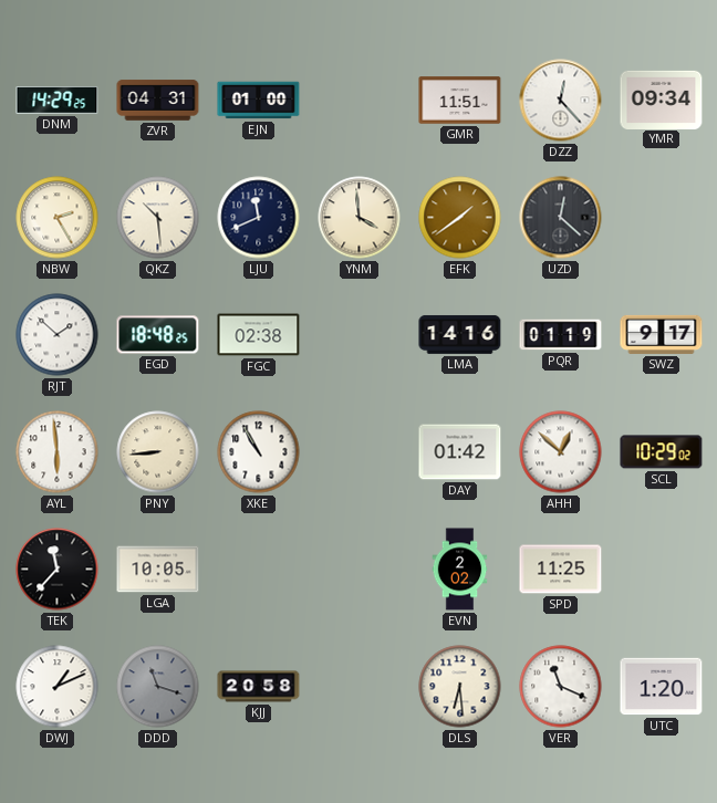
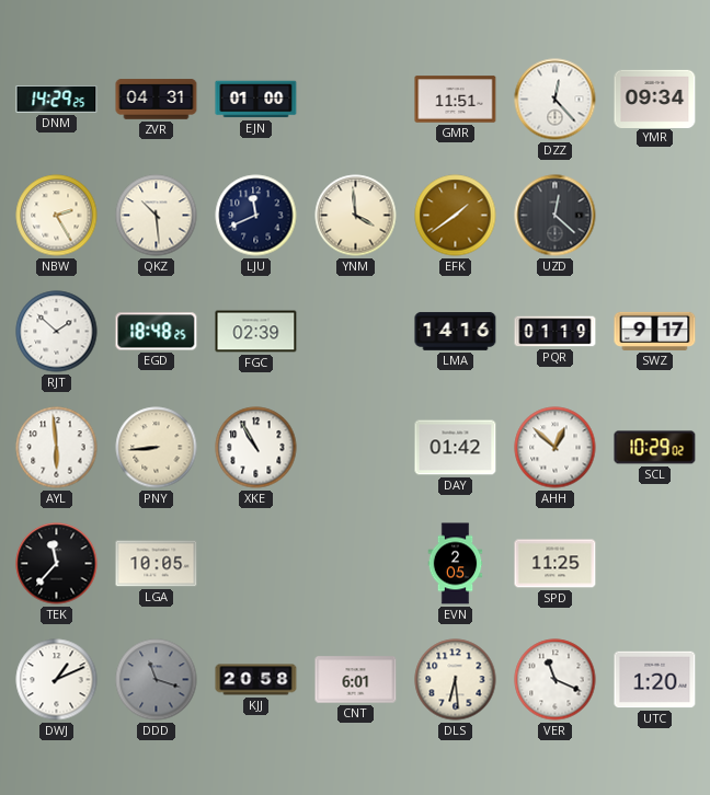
FGC: 02:38 -> 02:39 (256, 332)
EVN: 2:02 -> 2:05 (456, 564)
CNT: none -> 6:01 (356, 680)
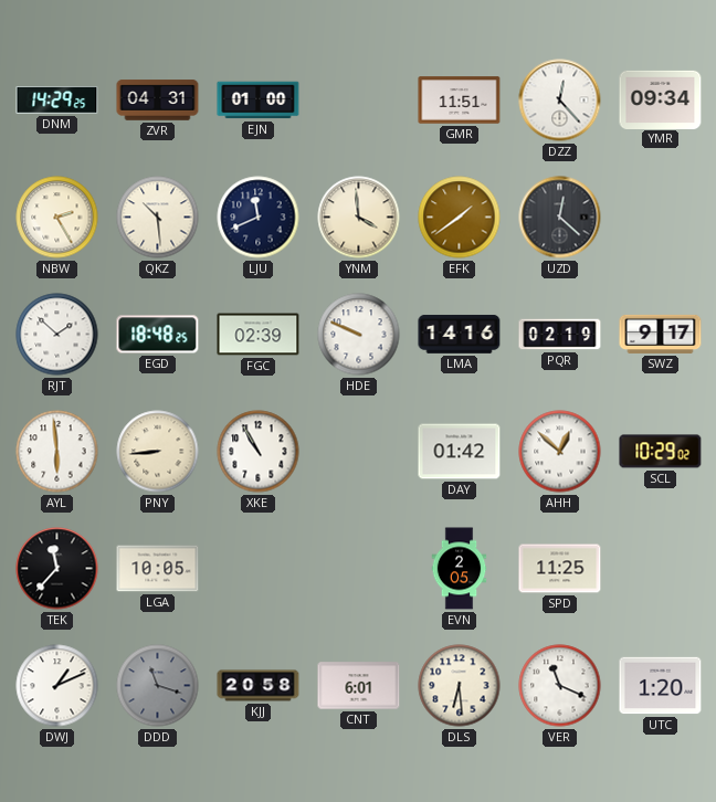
HDE: none -> 9:49 (359, 335)
PQR: 01:19 -> 02:19 (560, 335)
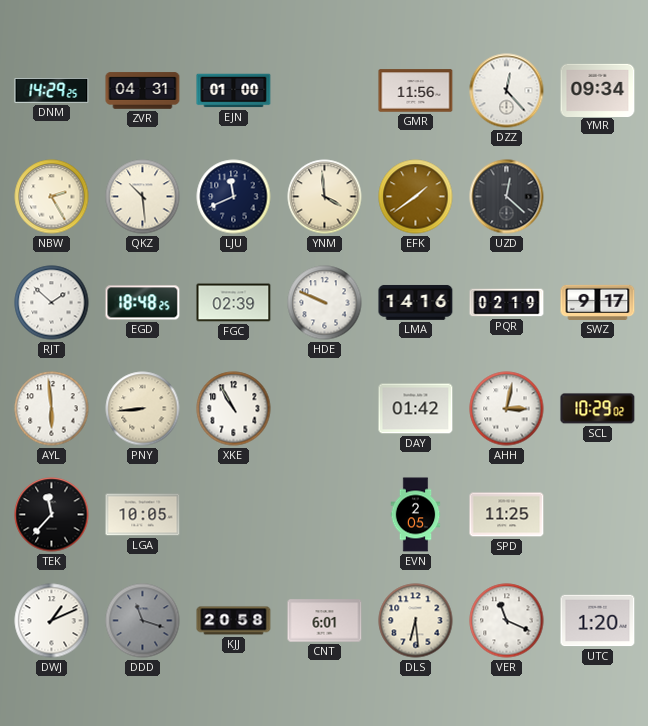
GMR: 11:51 -> 11:56 (416, 91)
AHH: 12:52 -> 3:02 (507, 409)
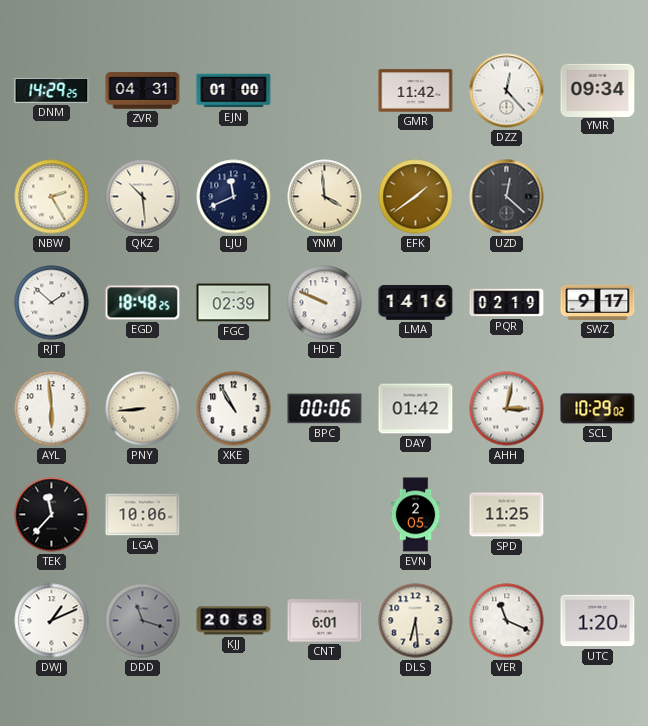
GMR: 11:56 -> 11:42 (416, 91)
BPC: none -> 00:06 (325, 409)
LGA: 10:05 -> 10:06 (143, 515)
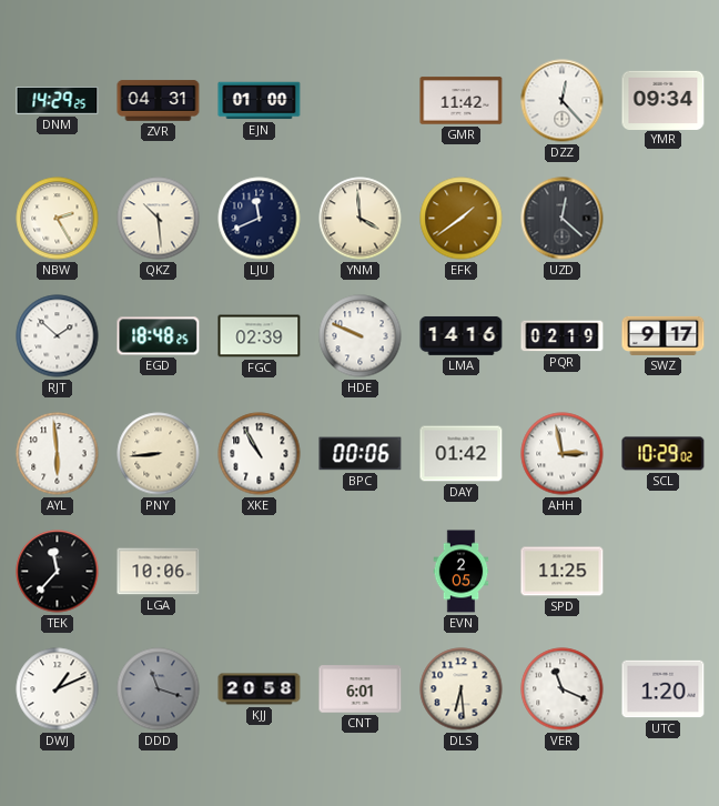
AHH: 3:02 -> 2:58 (563, 454)
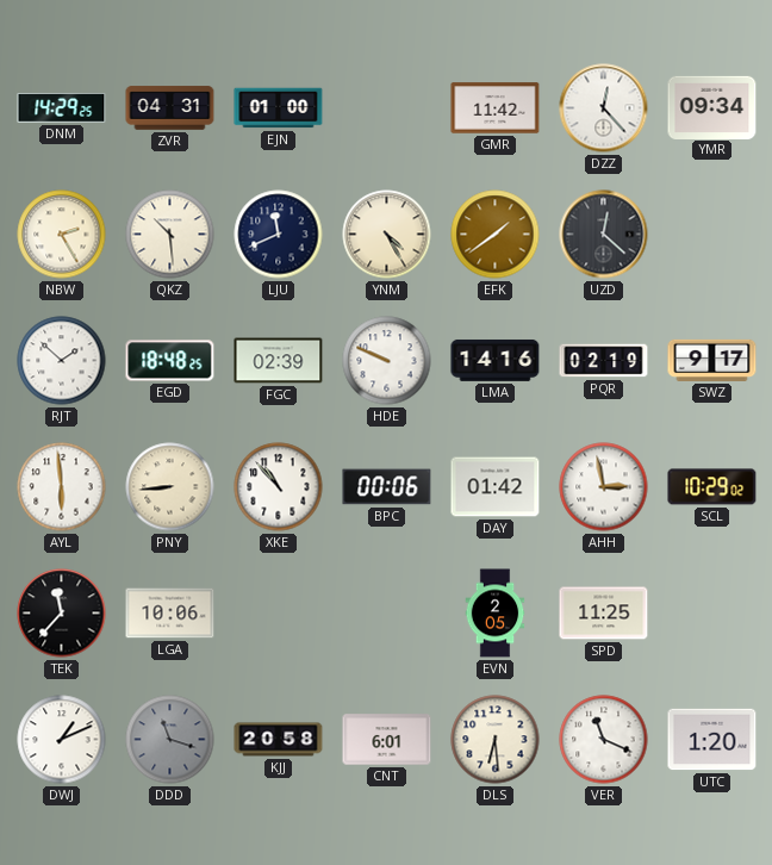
YNM: 3:59 -> 4:25 (387, 235)
XKE: 10:55 -> 10:53 (279, 487)
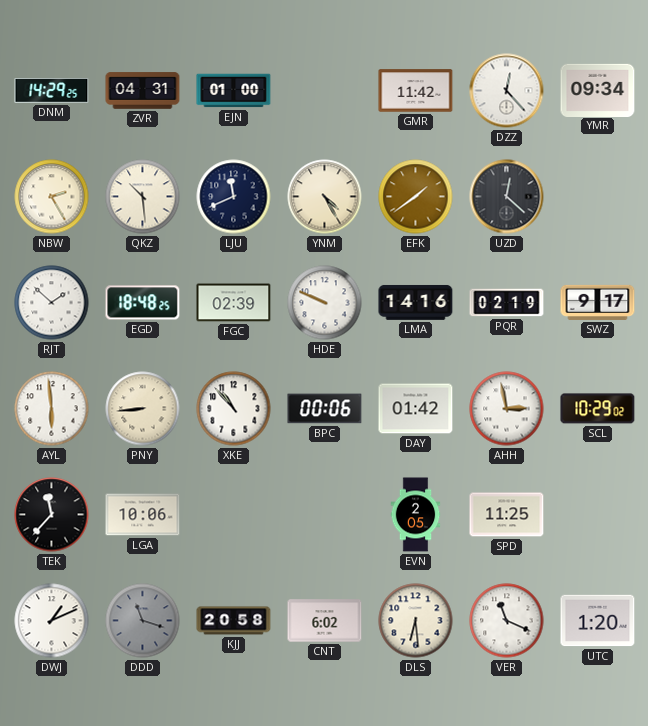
CNT: 6:01 -> 6:02 (325, 621)
